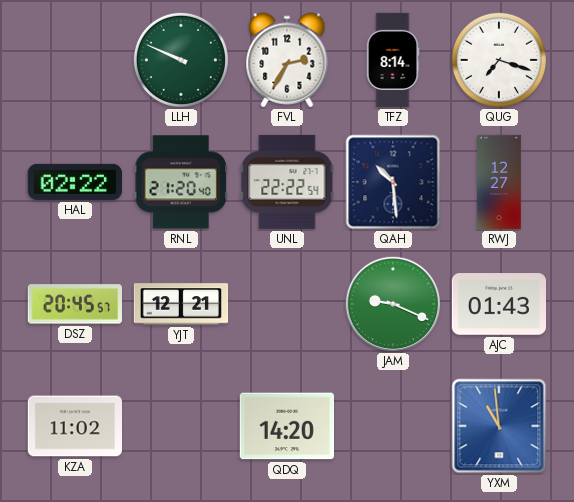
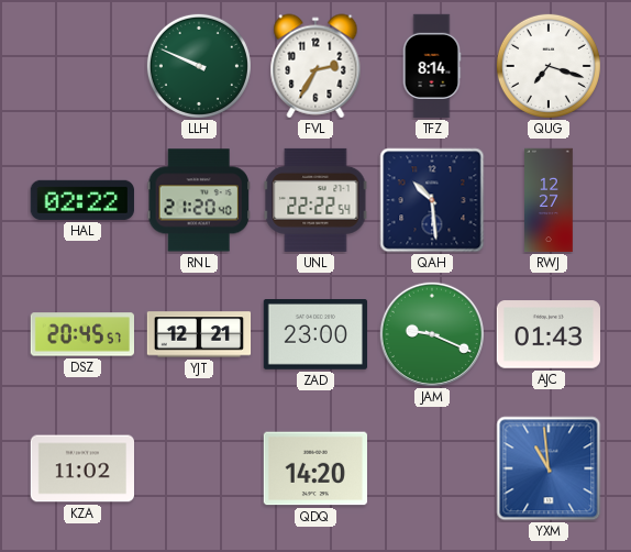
ZAD: none -> 23:00 (314, 335)
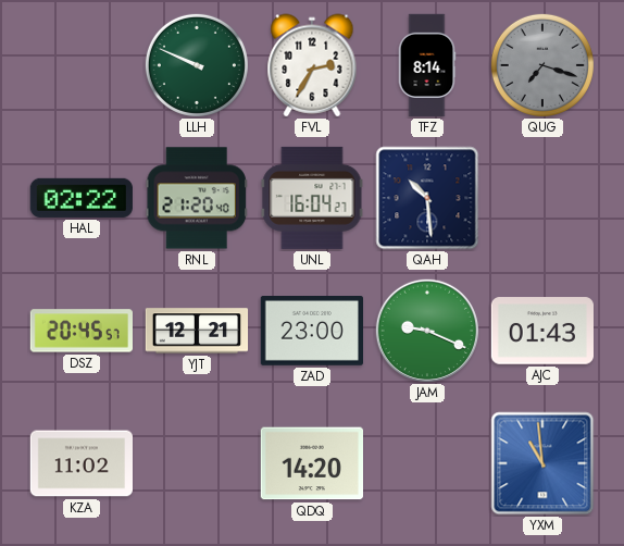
QUG dial: white -> grey (542, 65)
UNL: 22:22 -> 16:04 (312, 198)
RWJ: 12:27 -> none (549, 200)
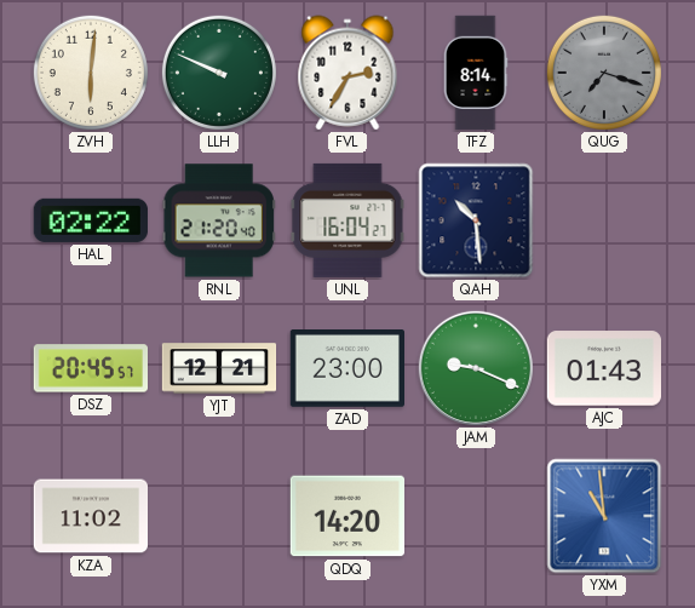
ZVH: none -> 6:01 (91, 73)
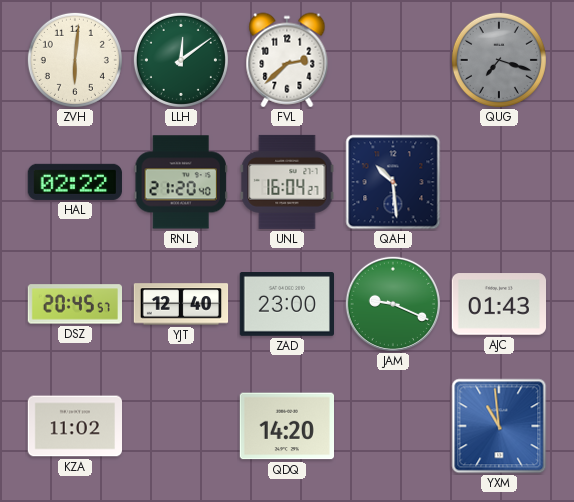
LLH: 9:49 -> 12:09 (181, 60)
FVL: 2:35 -> 2:38 (287, 60)
TFZ: 8:14 -> none (476, 73)
YJT: 12:21 -> 12:40 (181, 304)
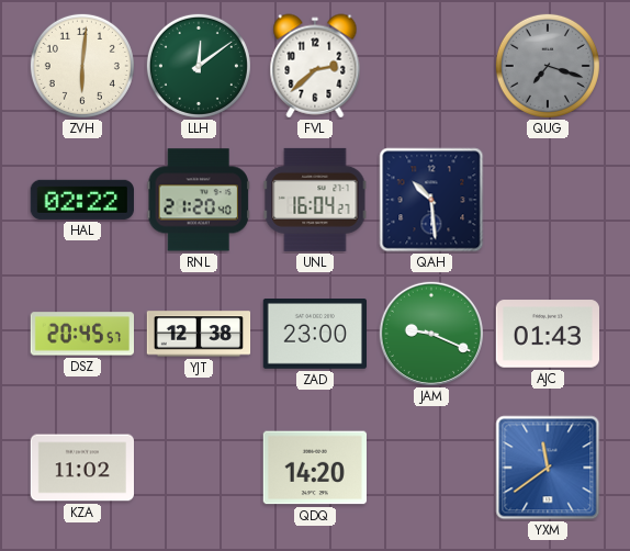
YJT: 12:40 -> 12:38 (199, 334)
YXM: 10:59 -> 11:39 (548, 468)
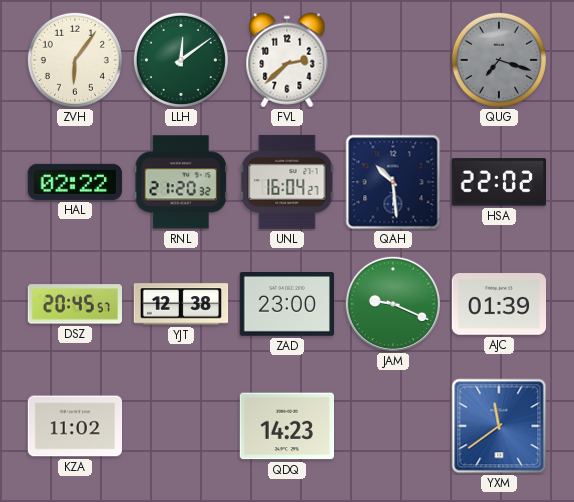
ZVH: 6:01 -> 6:06 (75, 60)
RNL: 21:20:40 -> 21:20:32 (181, 182)
HSA: none -> 22:02 (498, 182)
AJC: 01:43 -> 01:39 (498, 304)
QDQ: 14:20 -> 14:23 (286, 426)
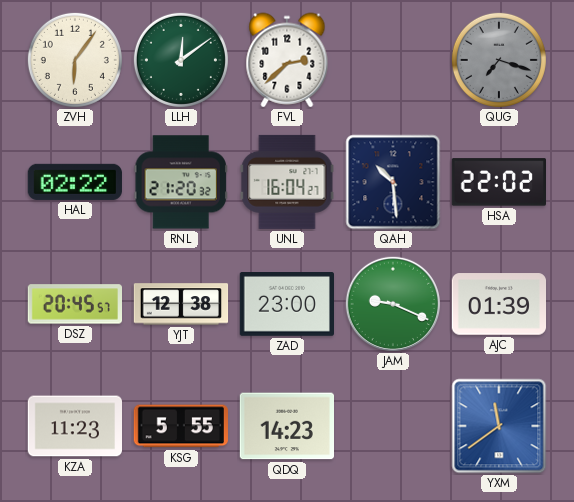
KZA: 11:02 -> 11:23 (74, 426)
KSG: none -> 5:55 (181, 426)
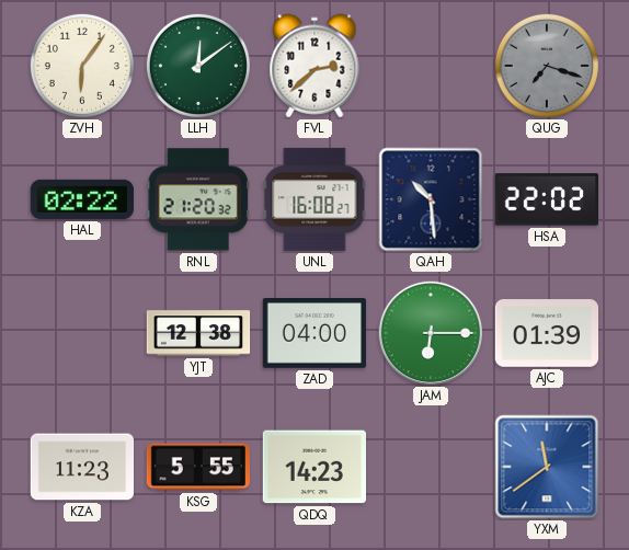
UNL: 16:04 -> 16:08 (314, 199)
DSZ: 20:45 -> none (74, 304)
ZAD: 23:00 -> 04:00 (313, 334)
JAM: 9:19 -> 6:15 (430, 332)
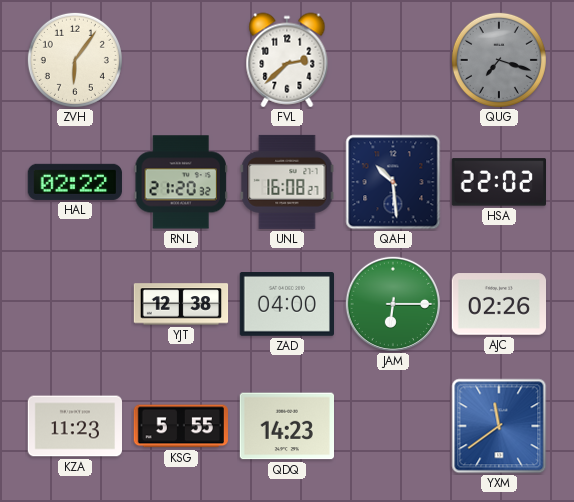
LLH: 12:09 -> none (198, 66)
AJC: 01:39 -> 02:26 (498, 304)
